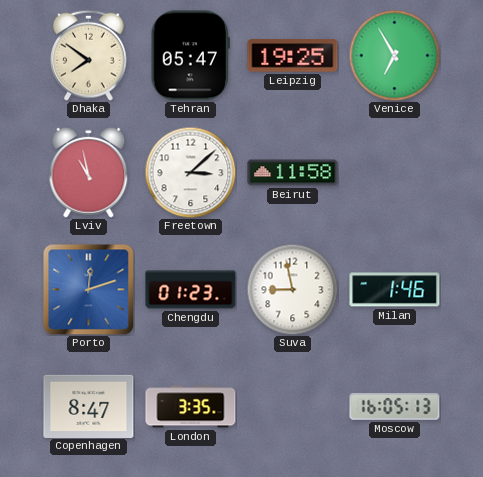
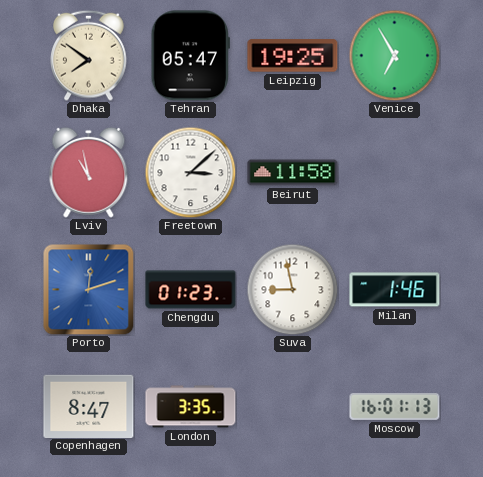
Moscow: 16:05 -> 16:01 (395, 406)
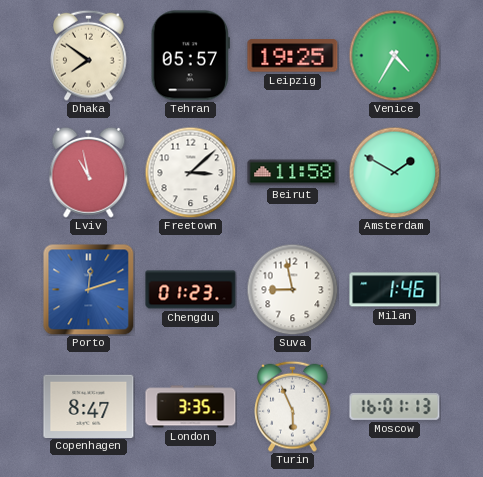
Tehran: 05:47 -> 05:57 (190, 56)
Venice: 6:55 -> 4:35 (394, 55)
Amsterdam: none -> 1:50 (394, 172)
Turin: none -> 5:56 (293, 406)
